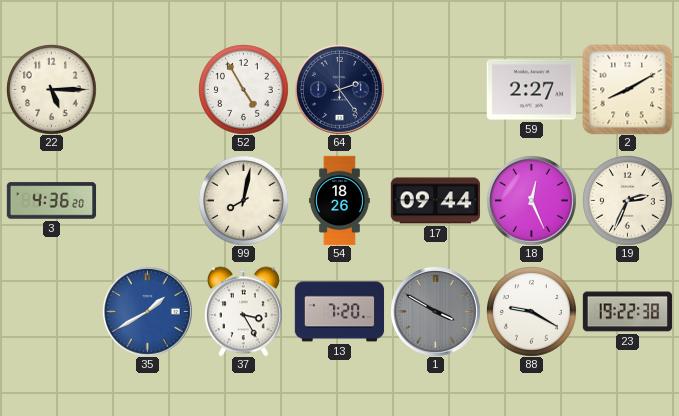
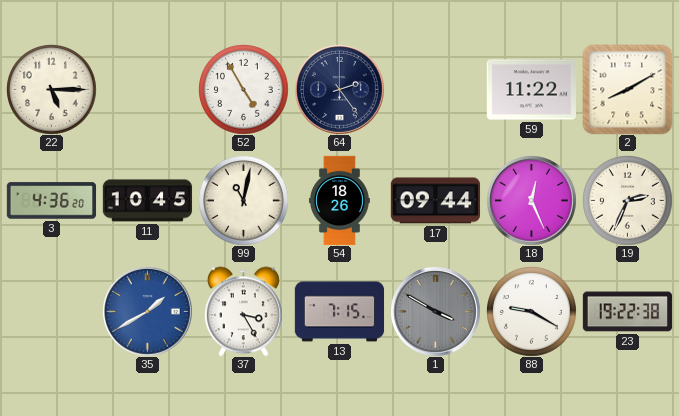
59: 2:27 -> 11:22 (531, 90)
11: none -> 10:45 (147, 201)
99: 8:02 -> 11:02 (244, 201)
13: 7:20 -> 7:15 (339, 312)
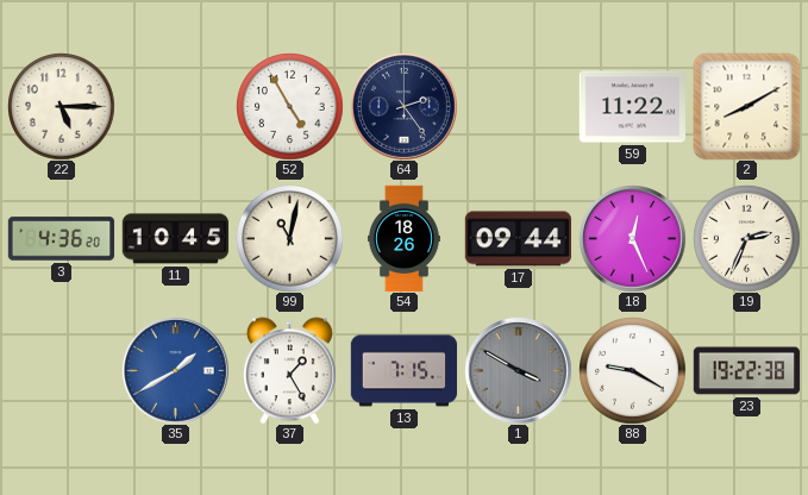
37: 3:25 -> 1:25 (289, 370)
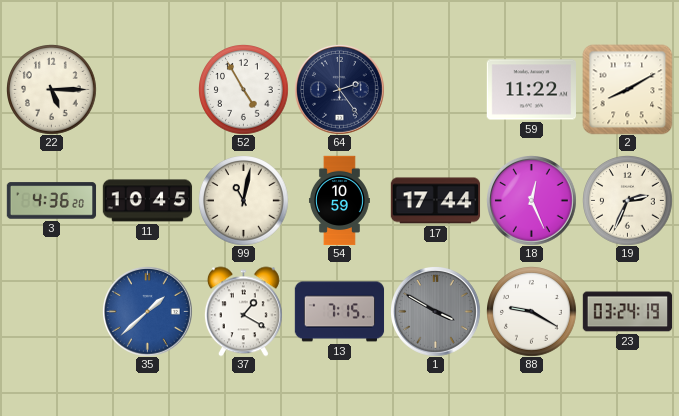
54: 18:26 -> 10:59 (339, 200)
17: 09:44 -> 17:44 (435, 201)
35: 1:40 -> 1:38 (148, 312)
37: 1:25 -> 1:20 (243, 311)
23: 19:22 -> 03:24 (627, 312)
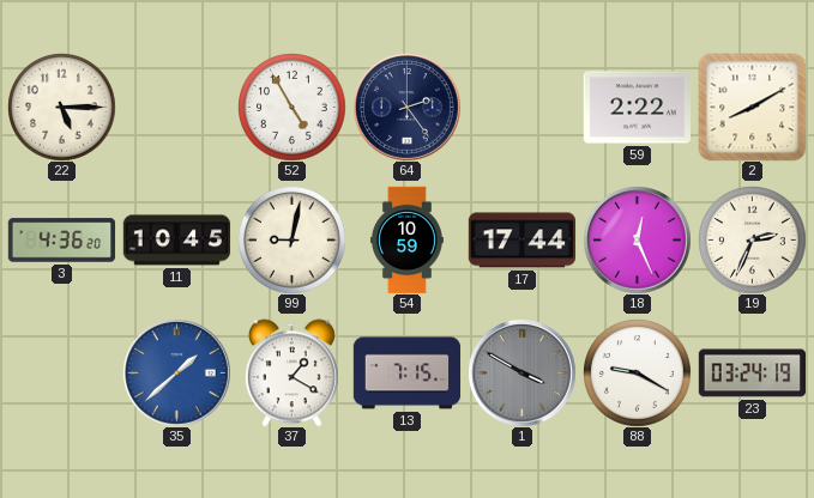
59: 11:22 -> 2:22 (637, 108)
99: 11:02 -> 9:02 (293, 241)
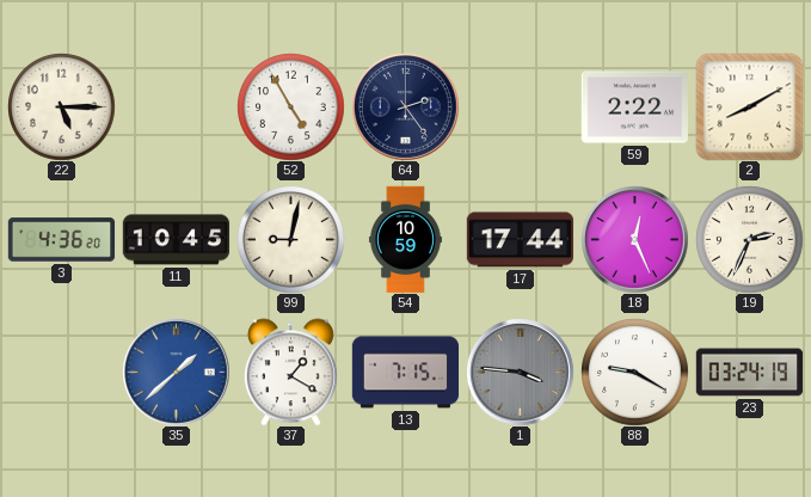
1: 3:50 -> 3:46 (521, 373)
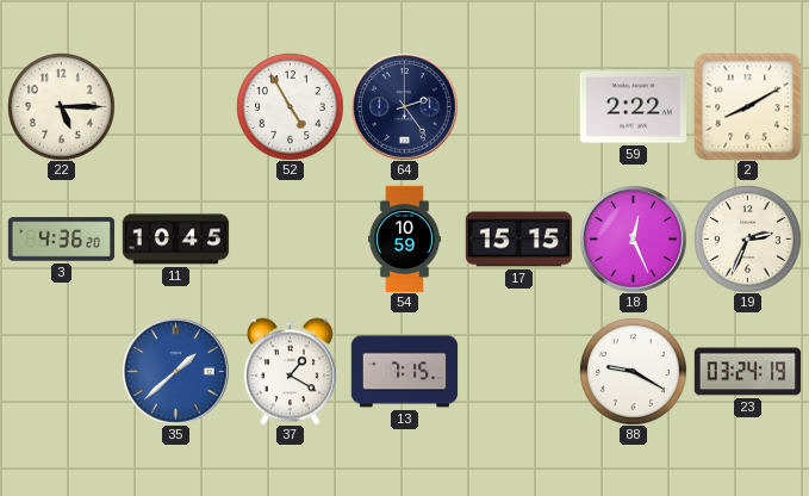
99: 9:02 -> none (291, 240)
17: 17:44 -> 15:15 (518, 240)
1: 3:46 -> none (521, 373)
